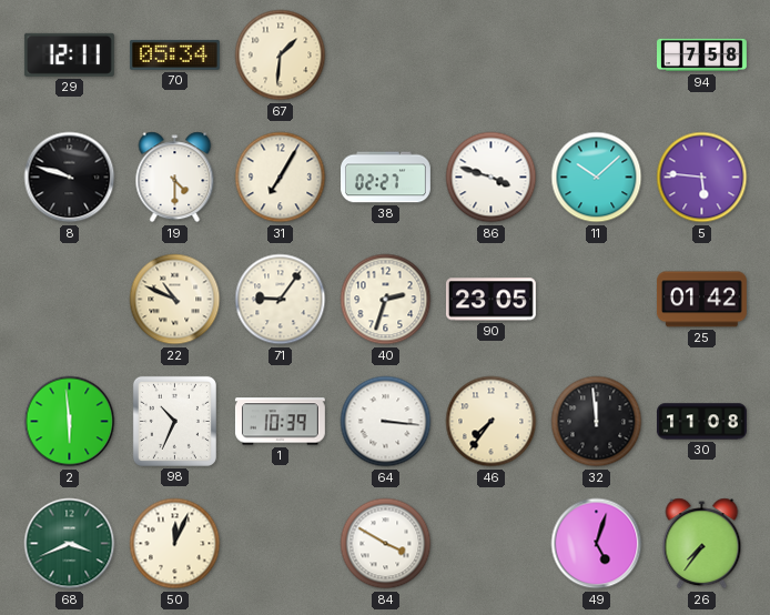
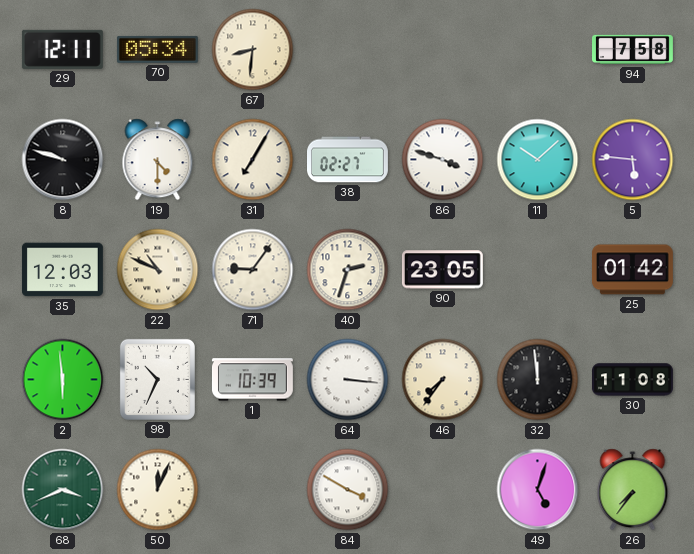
67: 1:31 -> 8:31 (253, 50)
35: none -> 12:03 (62, 270)
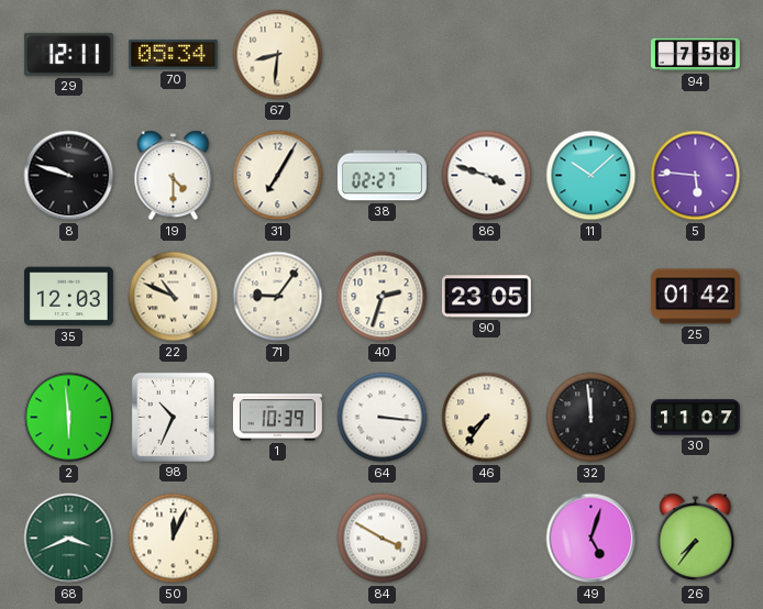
30: 11:08 -> 11:07 (696, 418)
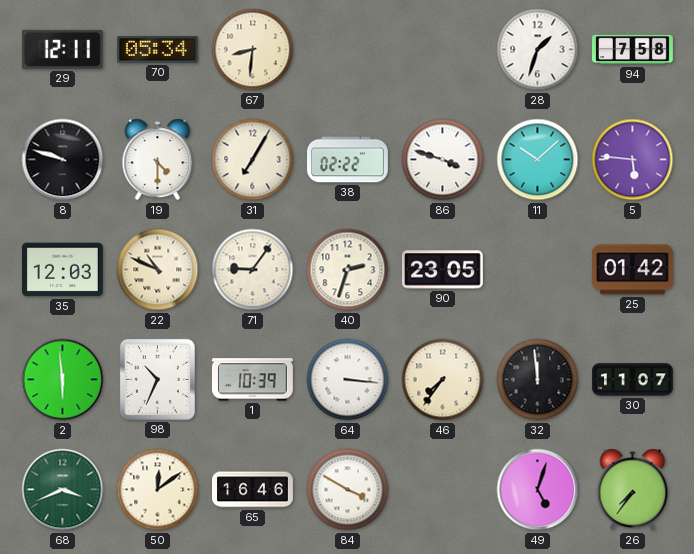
28: none -> 1:33 (538, 50)
38: 02:27 -> 02:22 (348, 160)
50: 12:04 -> 12:09 (158, 490)
65: none -> 16:46 (253, 490)
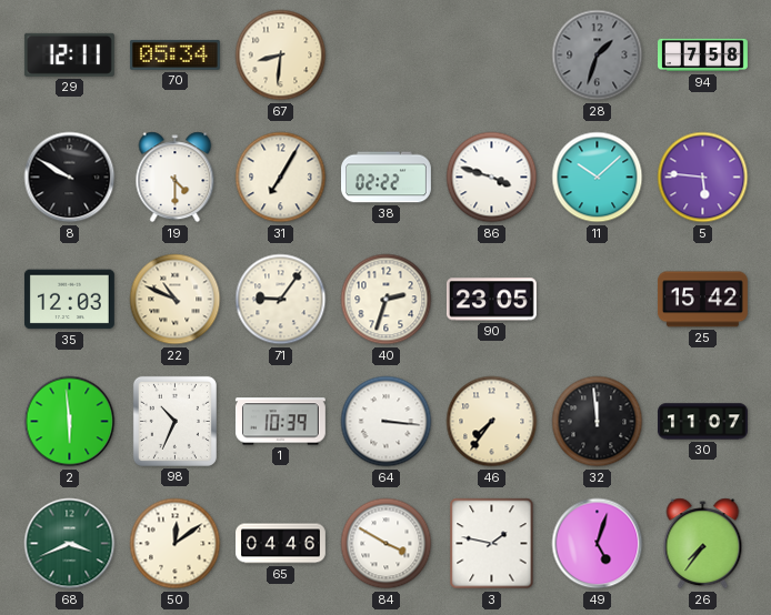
28 dial: white -> grey (598, 56)
8: 9:48 -> 9:50 (70, 178)
25: 01:42 -> 15:42 (702, 300)
65: 16:46 -> 04:46 (281, 544)
3: none -> 1:47 (492, 544)
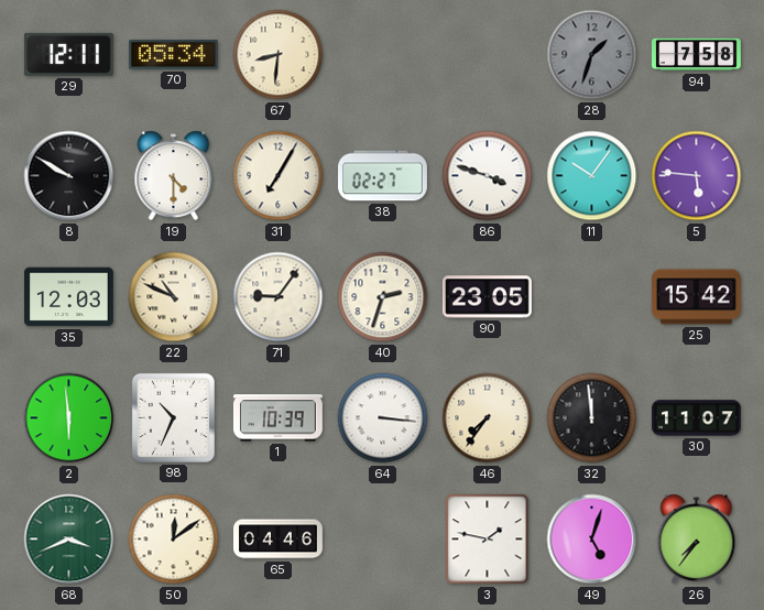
38: 02:22 -> 02:27 (383, 176)
11: 10:08 -> 10:06 (592, 176)
84: 3:50 -> none (387, 544)
